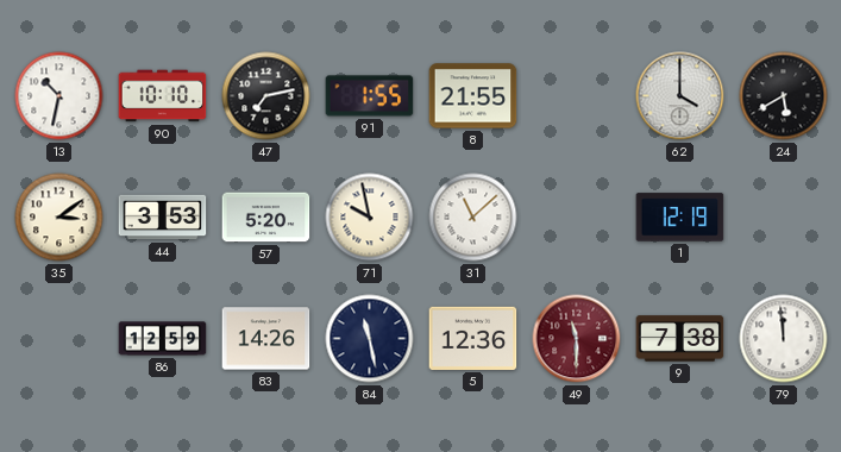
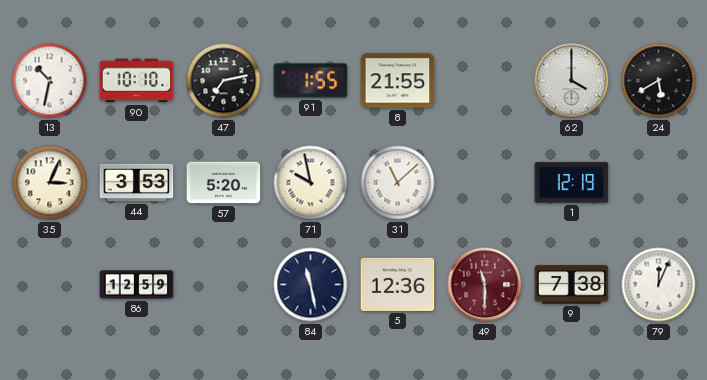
35: 3:09 -> 3:04 (50, 183)
83: 14:26 -> none (266, 339)
79: 11:59 -> 12:04 (659, 285)
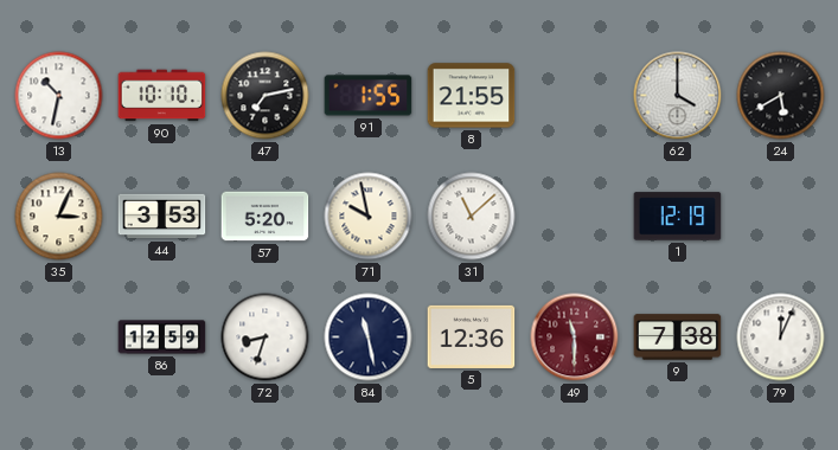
72: none -> 8:33 (266, 337)
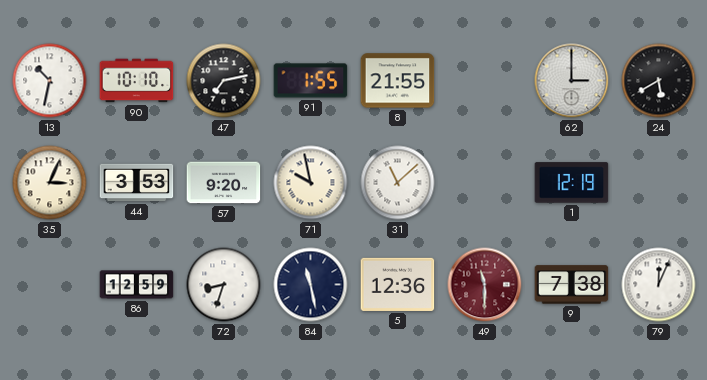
62: 4:00 -> 3:00 (572, 81)
57: 5:20 -> 9:20 (224, 183)
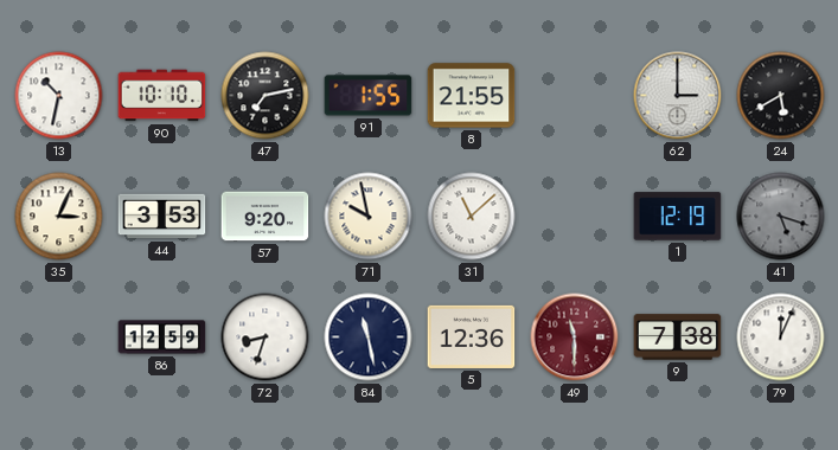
41: none -> 5:18 (781, 217)
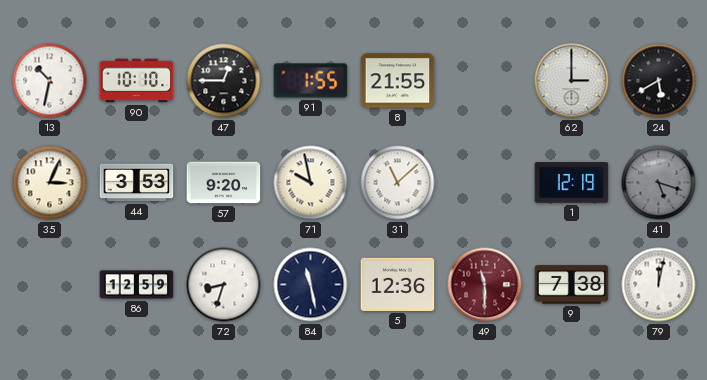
47: 7:13 -> 12:45 (224, 81)
79: 12:04 -> 12:02 (659, 285)
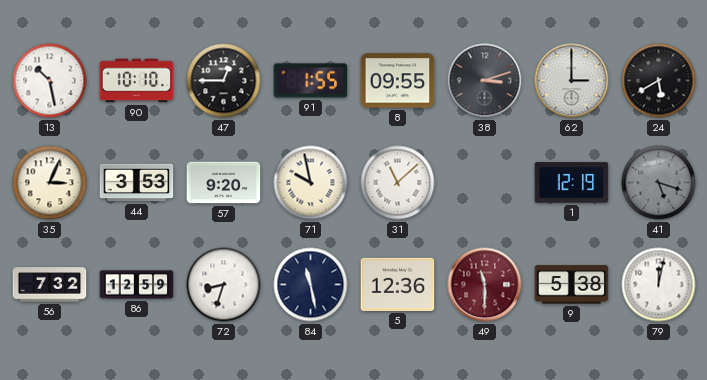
13: 10:32 -> 10:28 (50, 81)
8: 21:55 -> 09:55 (398, 81)
38: none -> 3:12 (485, 81)
56: none -> 7:32 (50, 285)
9: 7:38 -> 5:38 (572, 285)
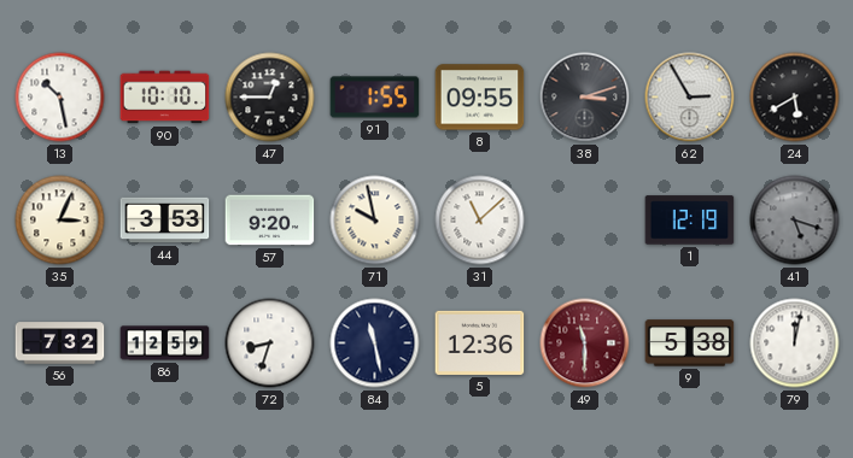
62: 3:00 -> 2:55 (690, 98)
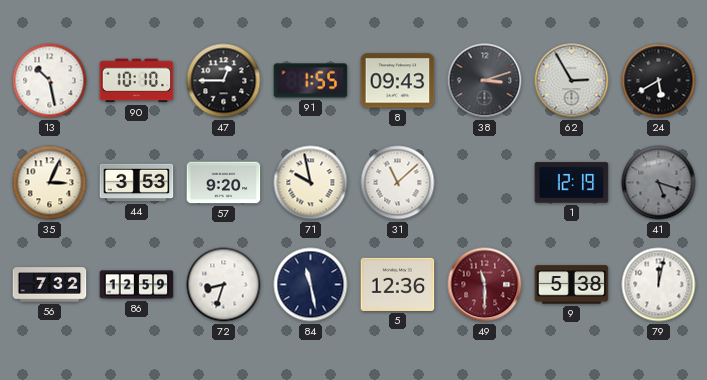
8: 09:55 -> 09:43 (398, 81)
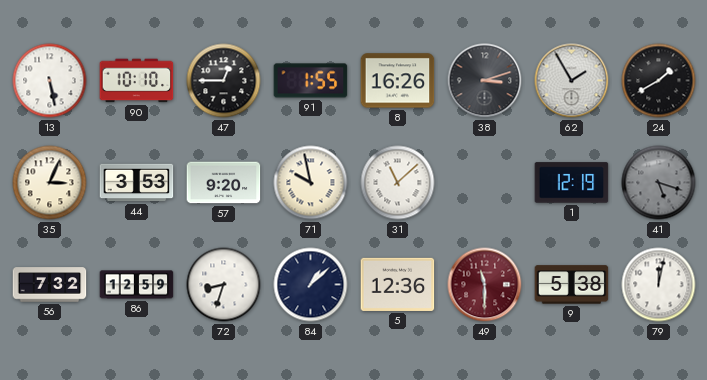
13: 10:28 -> 5:28 (50, 81)
8: 09:43 -> 16:26 (398, 81)
62: 2:55 -> 1:55 (572, 81)
24: 5:40 -> 1:40 (659, 81)
84: 11:28 -> 1:08 (311, 285)
